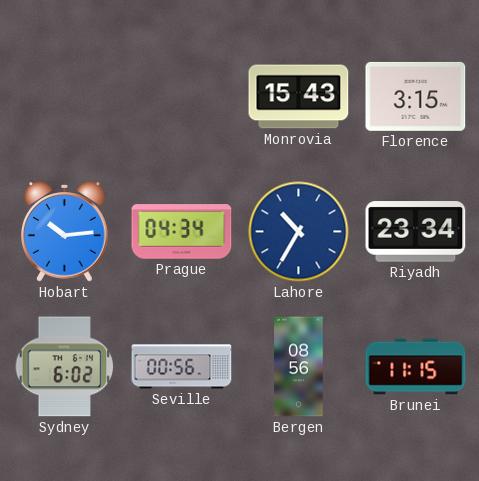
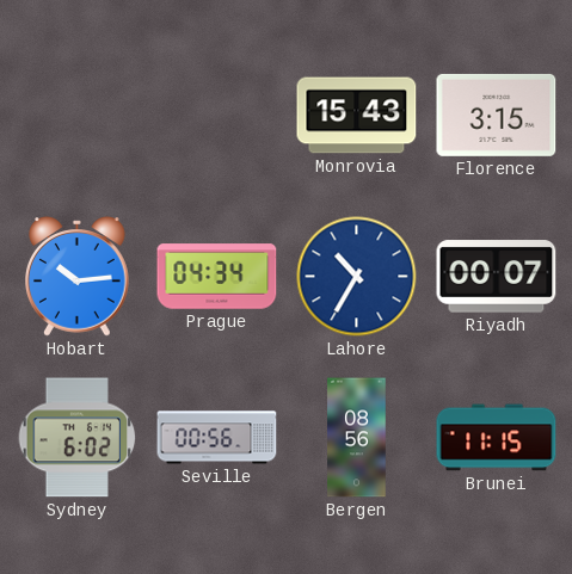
Riyadh: 23:34 -> 00:07 (497, 277)
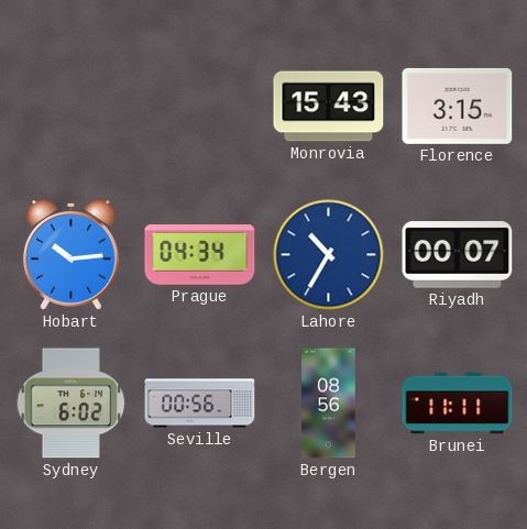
Brunei: 11:15 -> 11:11 (458, 404)
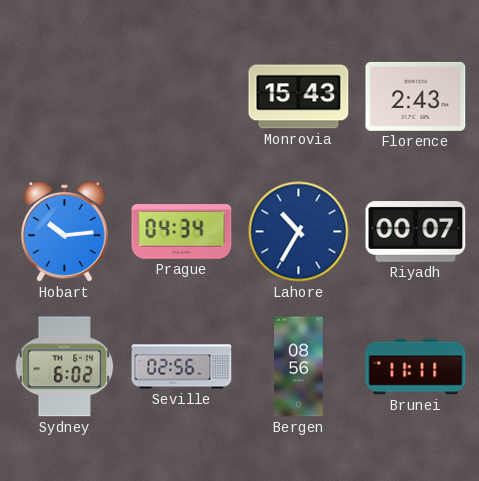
Florence: 3:15 -> 2:43 (416, 96)
Seville: 00:56 -> 02:56 (182, 367)
